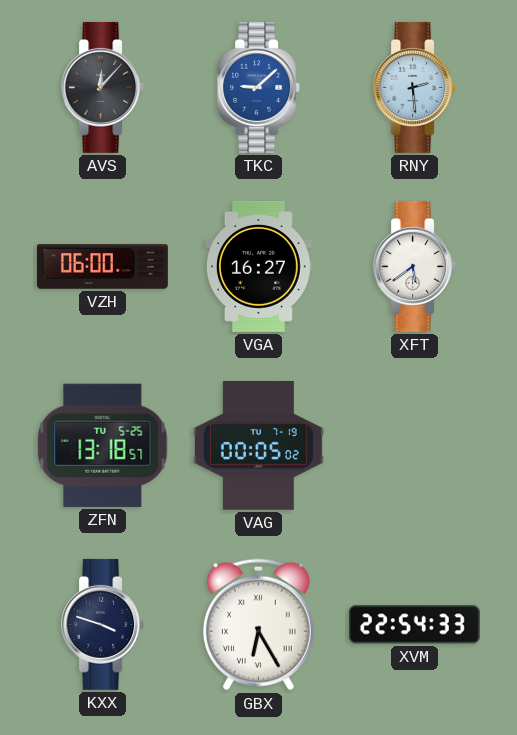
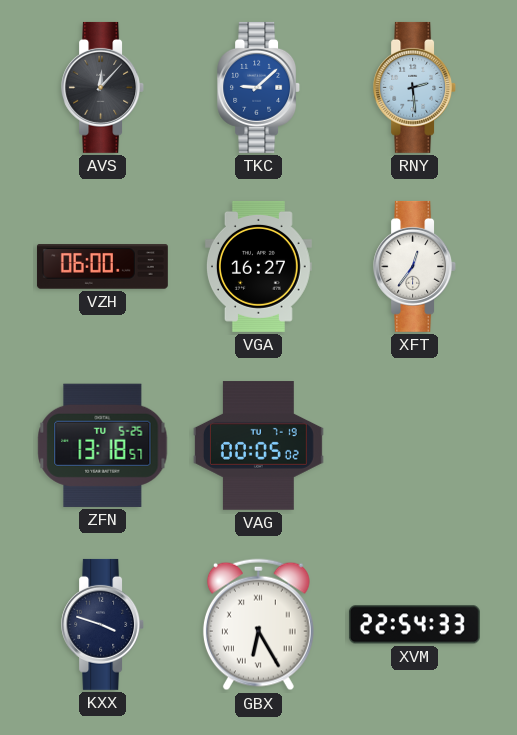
XFT: 5:39 -> 12:36 (415, 266)
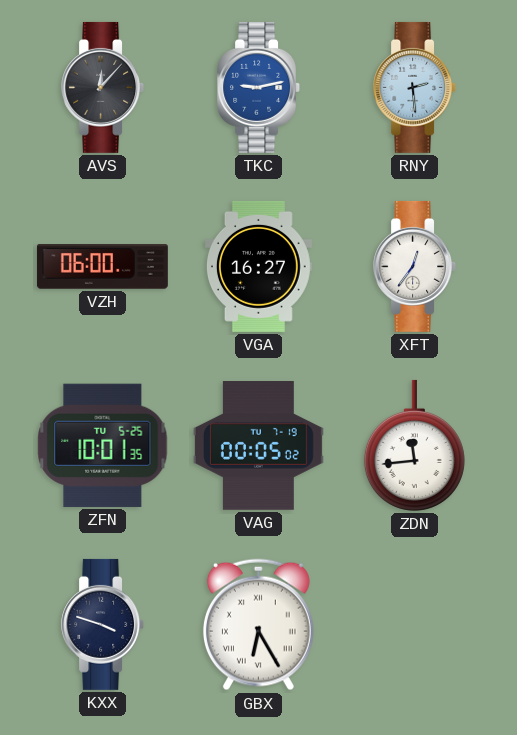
TKC: 9:08 -> 9:13 (259, 87)
ZFN: 13:18 -> 10:01 (103, 445)
ZDN: none -> 11:44 (414, 445)
XVM: 22:54 -> none (414, 625)
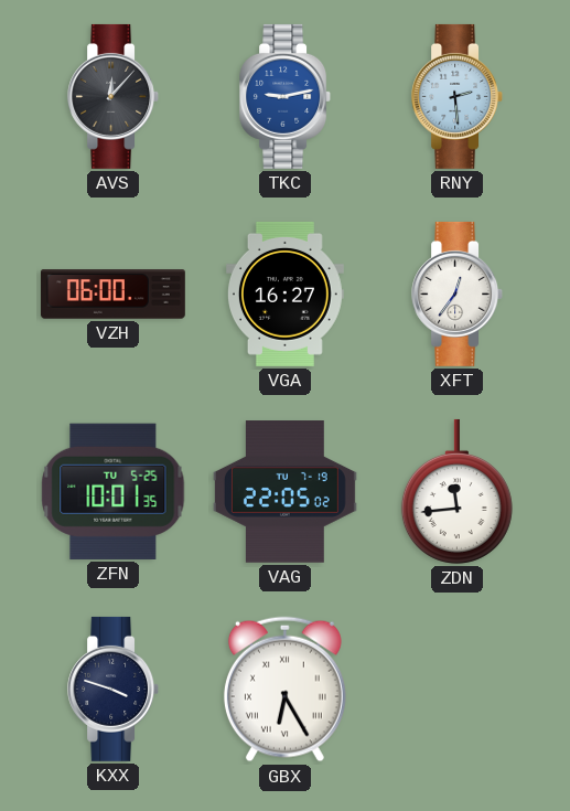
VAG: 00:05 -> 22:05 (284, 492)
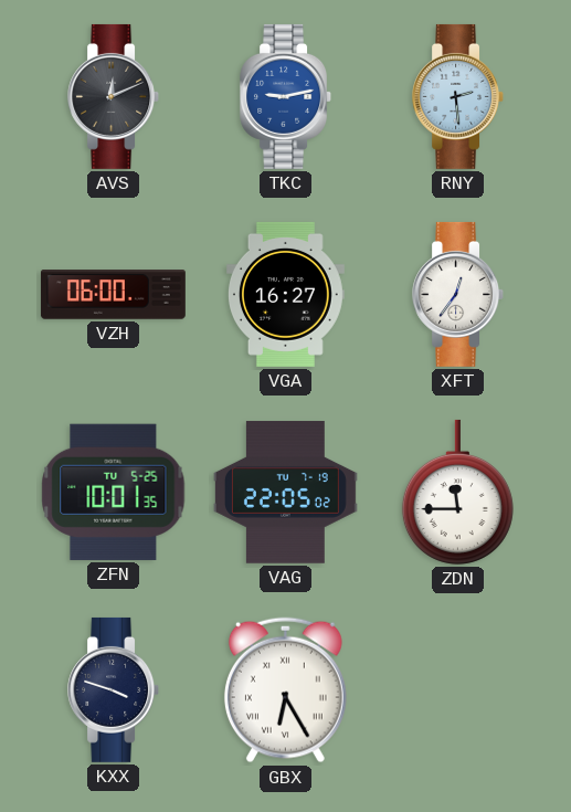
AVS: 12:07 -> 12:11 (114, 96)
ZDN: 11:44 -> 11:45 (457, 492)
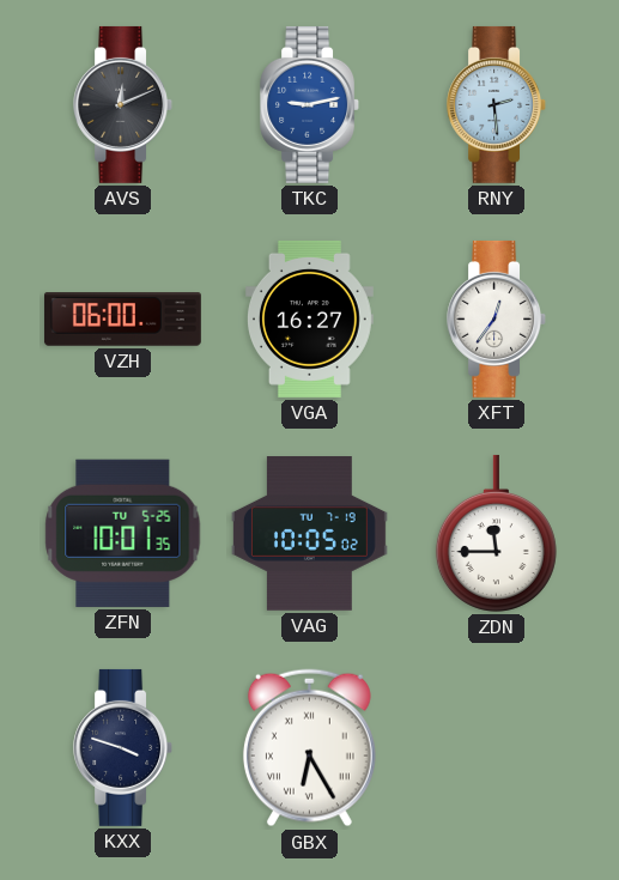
VAG: 22:05 -> 10:05 (309, 534)
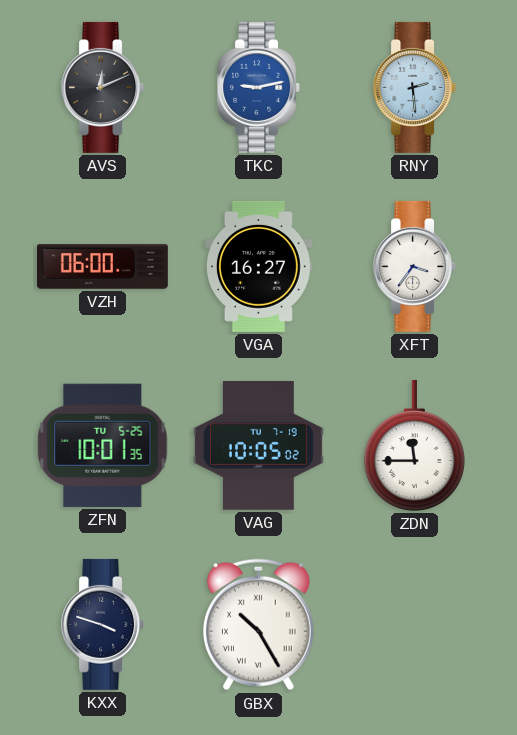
XFT: 12:36 -> 3:36 (415, 266)
GBX: 6:25 -> 10:25 (258, 625)
